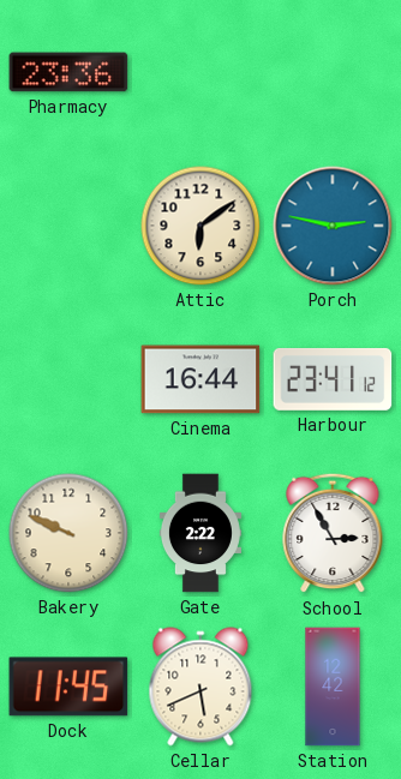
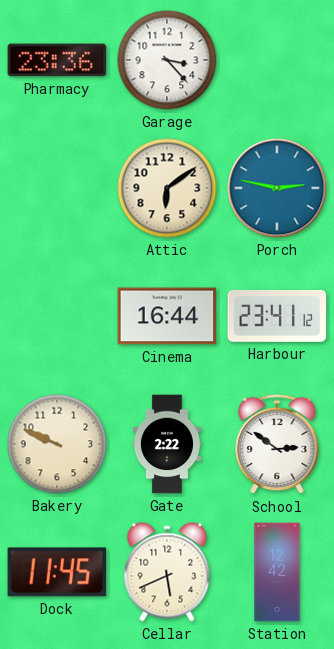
Garage: none -> 3:23 (167, 60)
School: 2:55 -> 2:51 (277, 444)
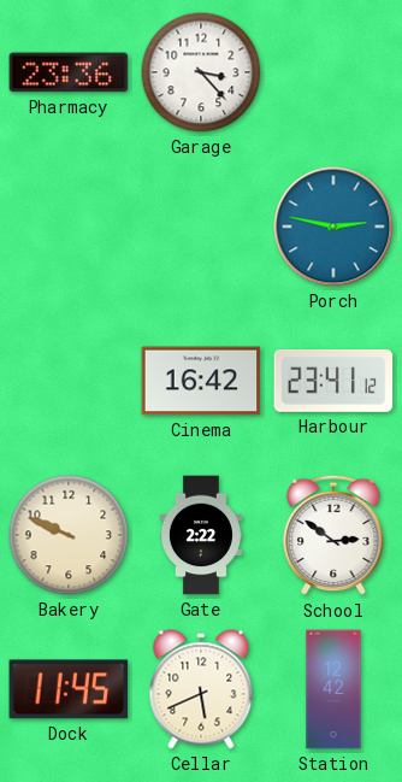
Attic: 6:09 -> none (167, 188)
Cinema: 16:44 -> 16:42 (201, 381)
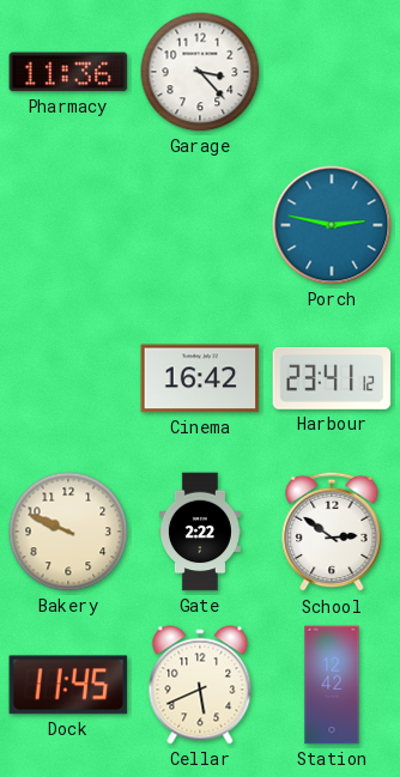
Pharmacy: 23:36 -> 11:36 (68, 72)
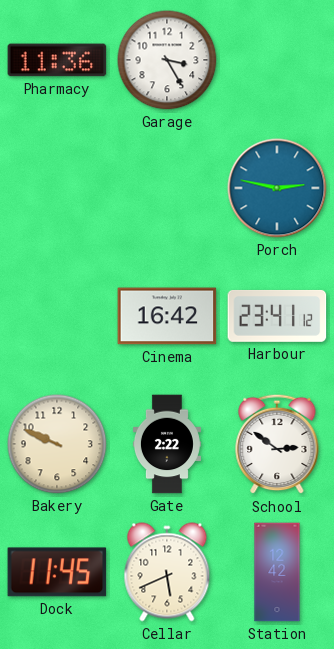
Garage: 3:23 -> 3:25 (167, 60)
